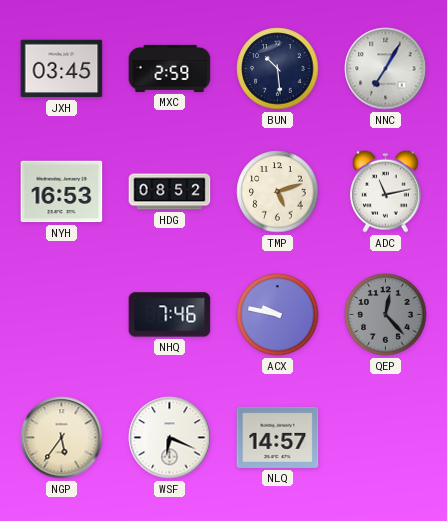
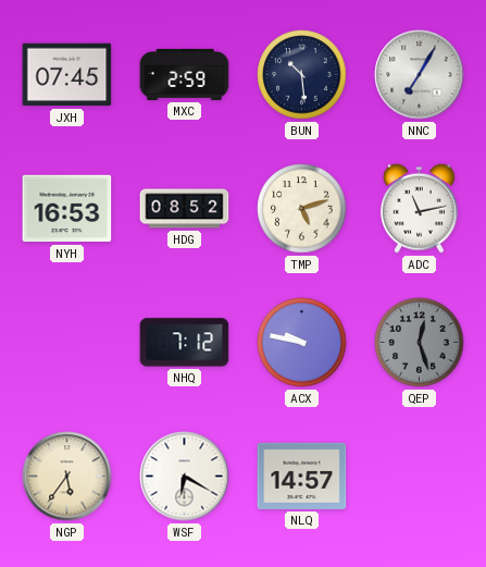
JXH: 03:45 -> 07:45 (67, 75)
NHQ: 7:46 -> 7:12 (185, 343)
QEP: 12:23 -> 12:27 (420, 343)
WSF: 6:19 -> 6:20 (185, 477)
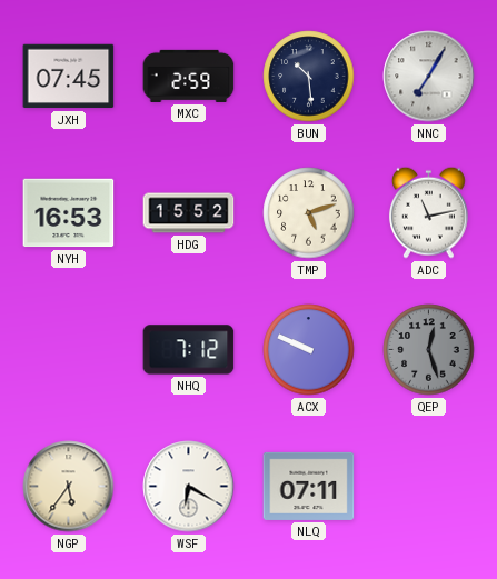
HDG: 08:52 -> 15:52 (189, 213)
ACX: 9:47 -> 9:49 (309, 350)
NLQ: 14:57 -> 07:11 (309, 486)
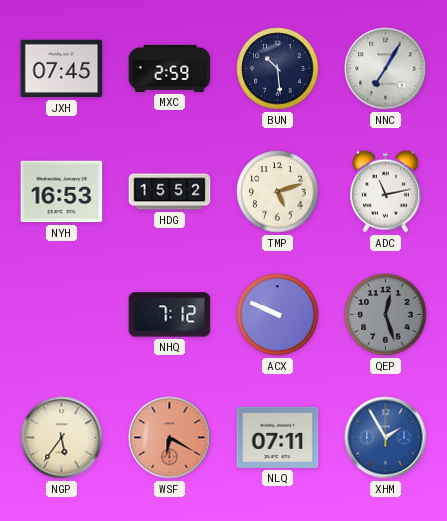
WSF dial: white -> salmon (170, 438)
XHM: none -> 1:55 (386, 438)
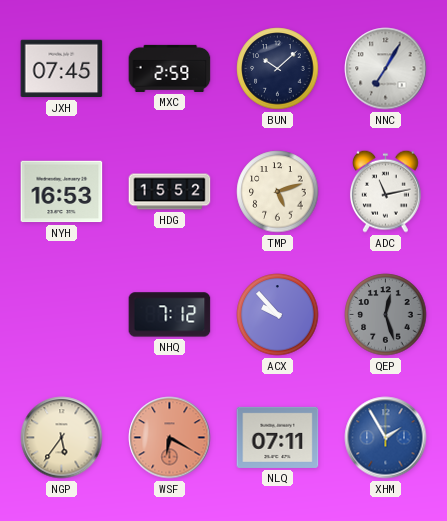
BUN: 10:29 -> 10:08 (278, 69)
ACX: 9:49 -> 9:53 (278, 315)
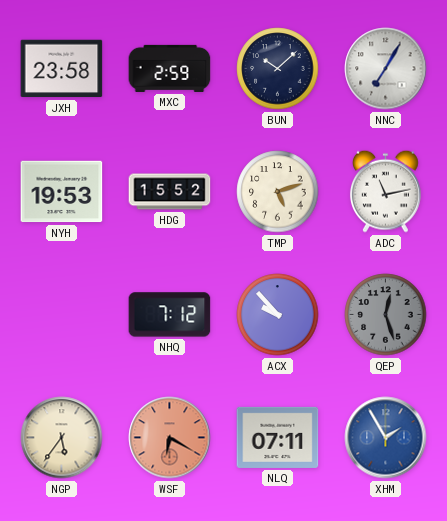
JXH: 07:45 -> 23:58 (62, 69)
NYH: 16:53 -> 19:53 (62, 192)
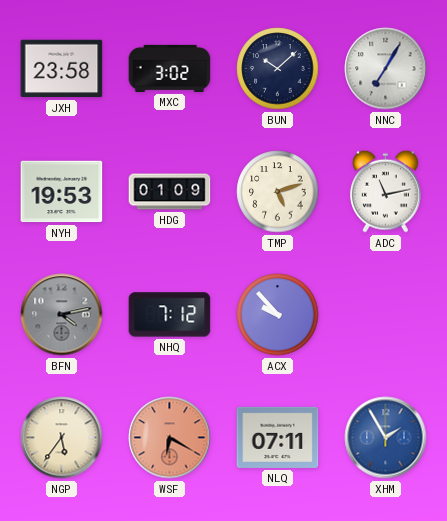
MXC: 2:59 -> 3:02 (170, 68)
HDG: 15:52 -> 01:09 (170, 192)
BFN: none -> 4:13 (62, 315)
QEP: 12:27 -> none (386, 315)
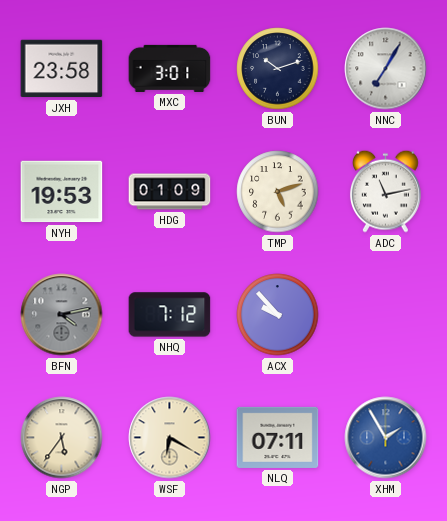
MXC: 3:02 -> 3:01 (170, 68)
BUN: 10:08 -> 10:12 (278, 69)
WSF dial: salmon -> cream (170, 438)
